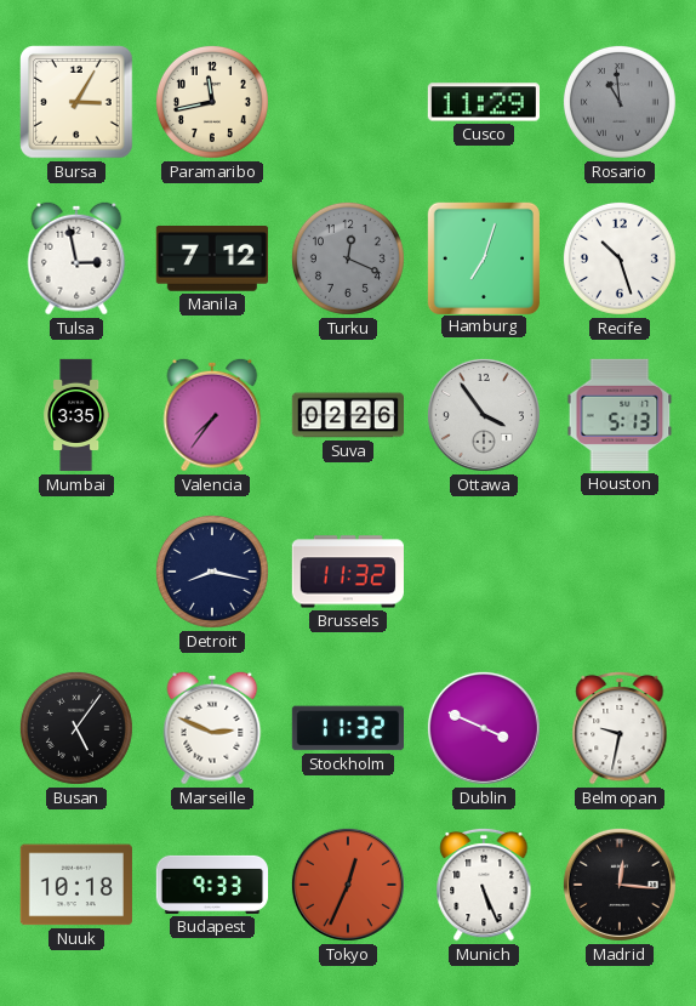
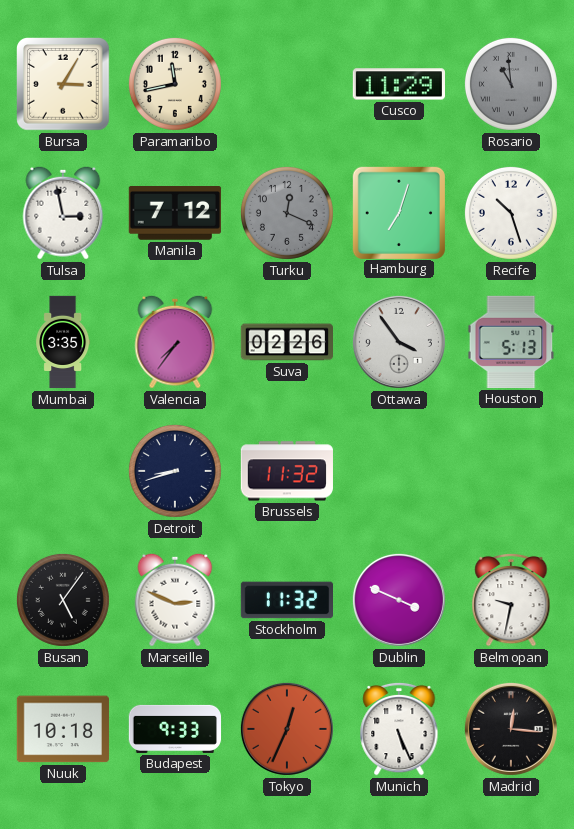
Detroit: 8:17 -> 8:42 (175, 471)
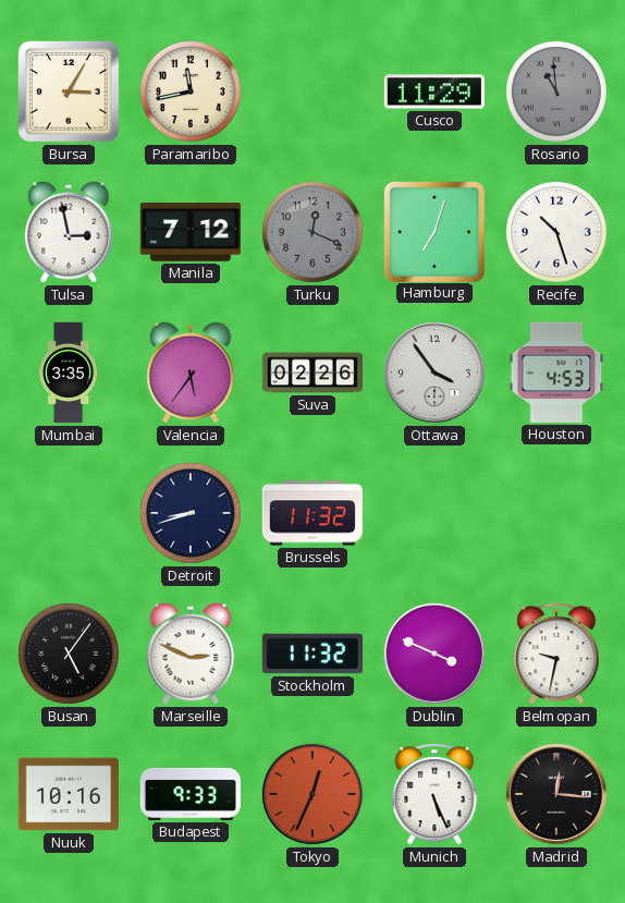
Valencia: 7:36 -> 5:36 (191, 373)
Houston: 5:13 -> 4:53 (556, 373)
Nuuk: 10:18 -> 10:16 (69, 794)
